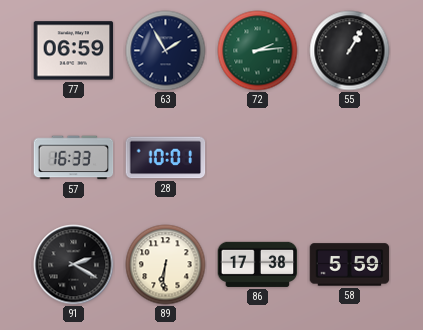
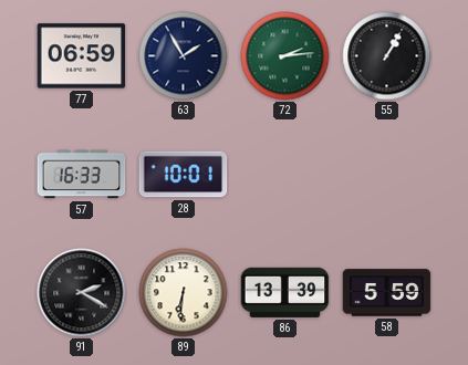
86: 17:38 -> 13:39 (285, 292)
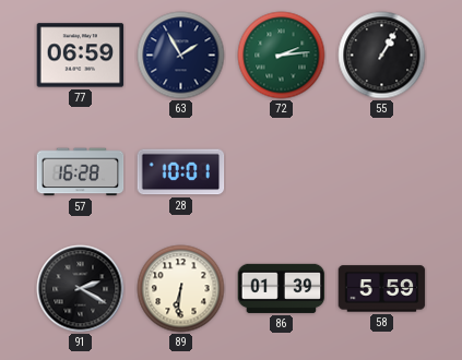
57: 16:33 -> 16:28 (81, 172)
86: 13:39 -> 01:39 (282, 288)
